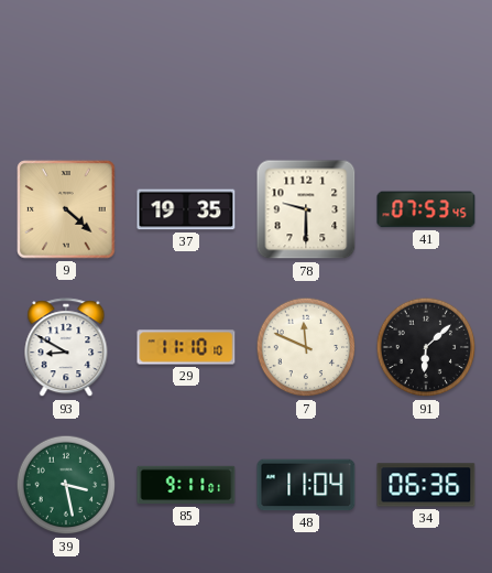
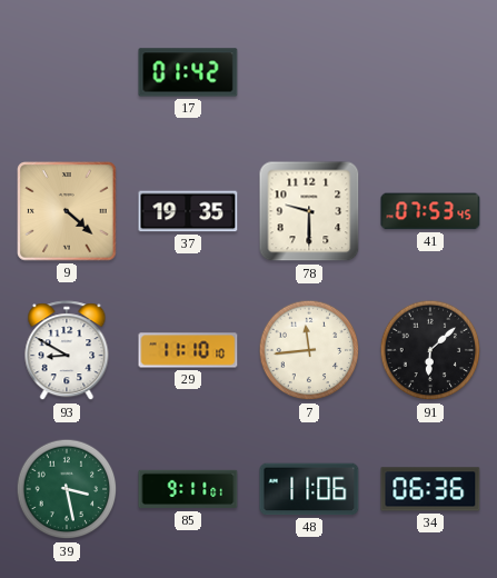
17: none -> 01:42 (188, 72)
7: 11:49 -> 11:44 (309, 350)
48: 11:04 -> 11:06 (309, 489)
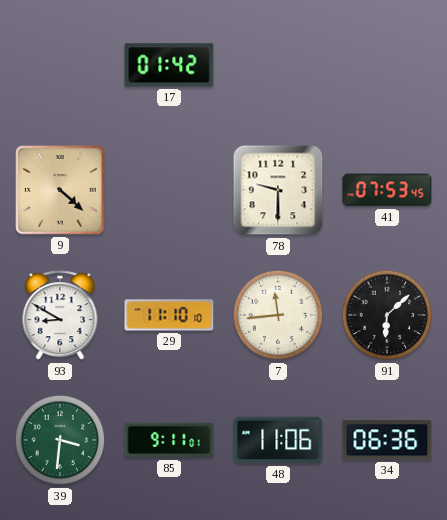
37: 19:35 -> none (188, 211)
39: 3:28 -> 3:31 (60, 440)
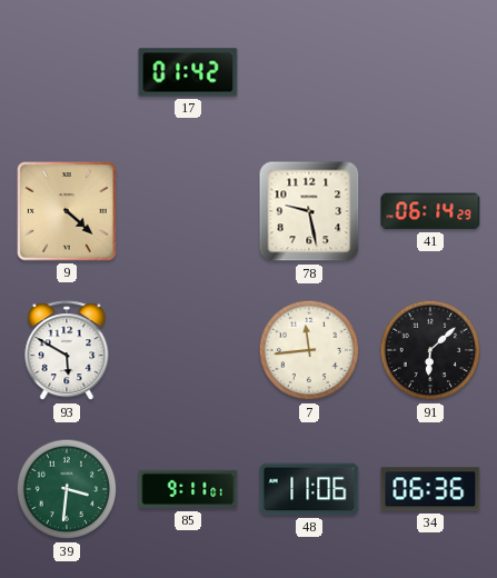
78: 9:30 -> 9:28 (309, 211)
41: 07:53 -> 06:14 (430, 211)
93: 8:50 -> 5:50 (67, 351)
29: 11:10 -> none (169, 315)
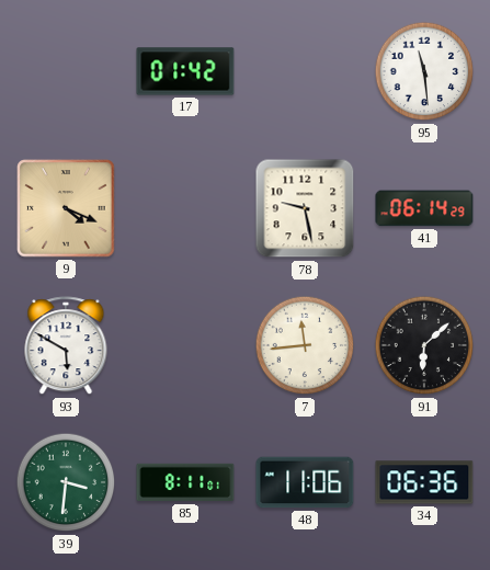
95: none -> 11:29 (424, 71)
9: 4:22 -> 4:19 (66, 208)
85: 9:11 -> 8:11 (185, 482)
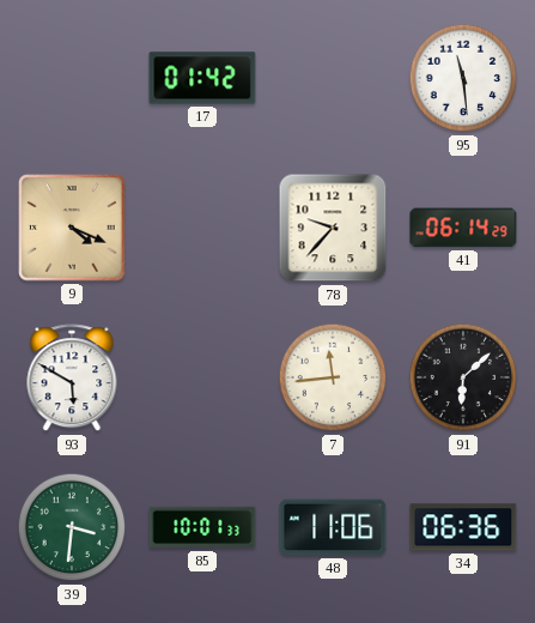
78: 9:28 -> 9:37 (333, 228)
85: 8:11 -> 10:01 (202, 527)
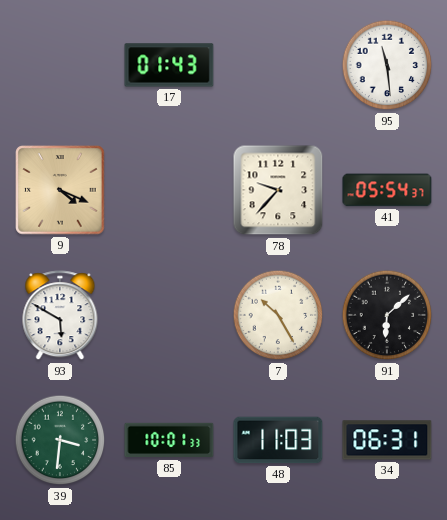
17: 01:42 -> 01:43 (169, 65)
41: 06:14 -> 05:54 (387, 190)
7: 11:44 -> 10:25 (278, 315)
48: 11:06 -> 11:03 (278, 440)
34: 06:36 -> 06:31 (387, 440)
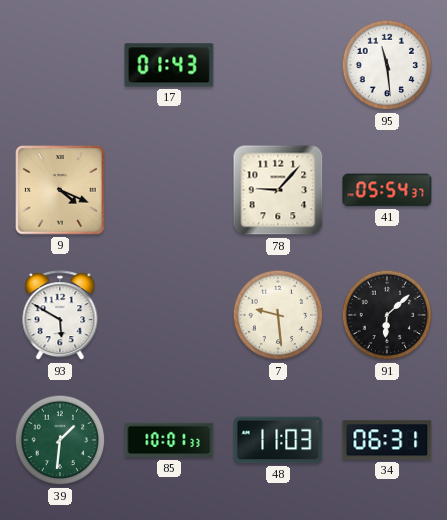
78: 9:37 -> 9:07 (278, 190)
7: 10:25 -> 9:29 (278, 315)
39: 3:31 -> 1:31 (60, 440)
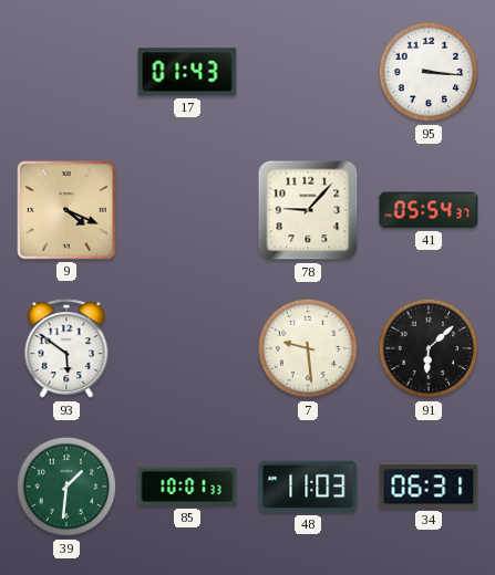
95: 11:29 -> 3:16 (429, 72)
93: 5:50 -> 5:51 (66, 349)
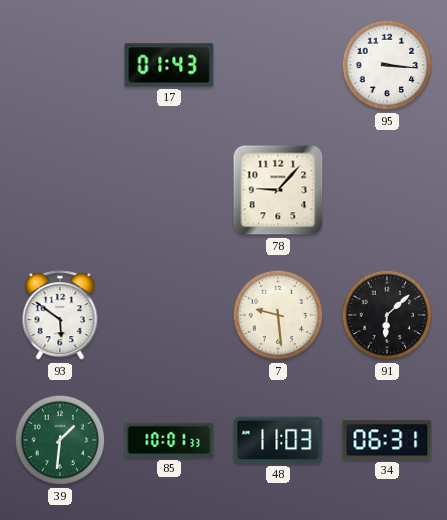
9: 4:19 -> none (66, 210)
41: 05:54 -> none (429, 210)
